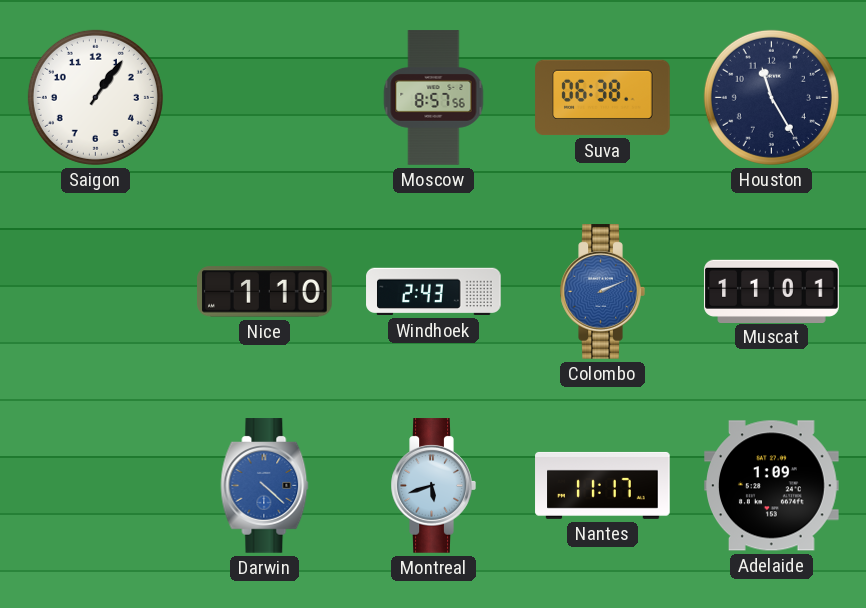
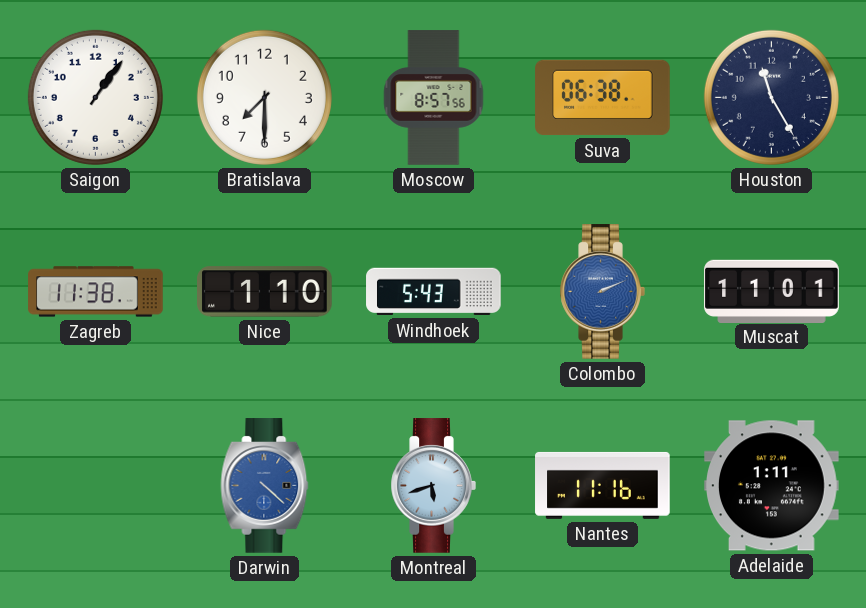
Bratislava: none -> 7:30 (264, 97)
Zagreb: none -> 11:38 (96, 292)
Windhoek: 2:43 -> 5:43 (434, 292)
Nantes: 11:17 -> 11:16 (603, 485)
Adelaide: 1:09 -> 1:11 (772, 486)
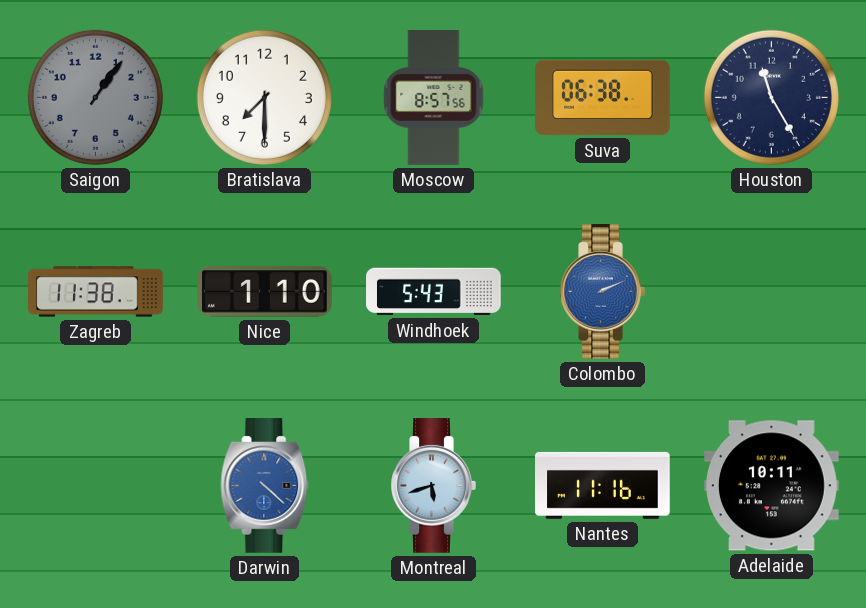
Saigon dial: white -> grey (95, 97)
Muscat: 11:01 -> none (772, 291)
Adelaide: 1:11 -> 10:11 (772, 486)
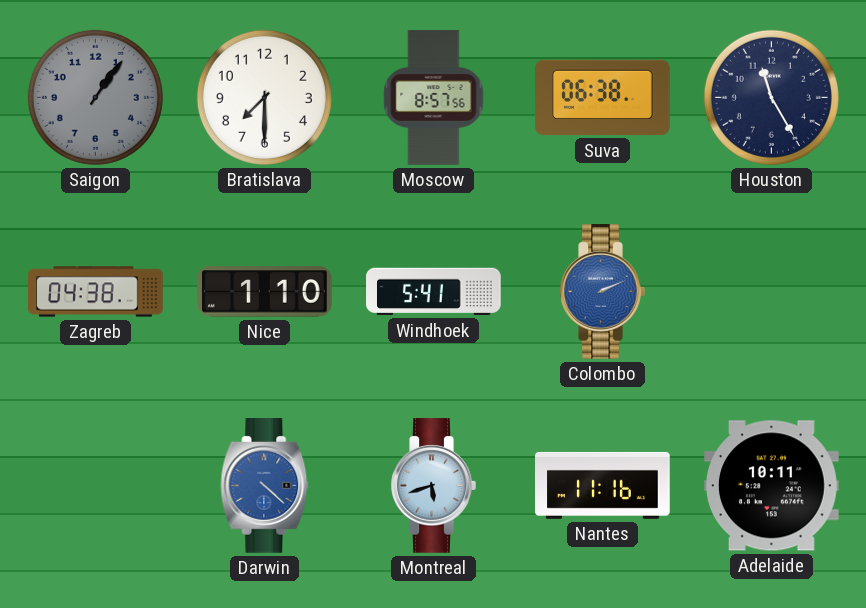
Zagreb: 11:38 -> 04:38 (96, 292)
Windhoek: 5:43 -> 5:41 (434, 292)
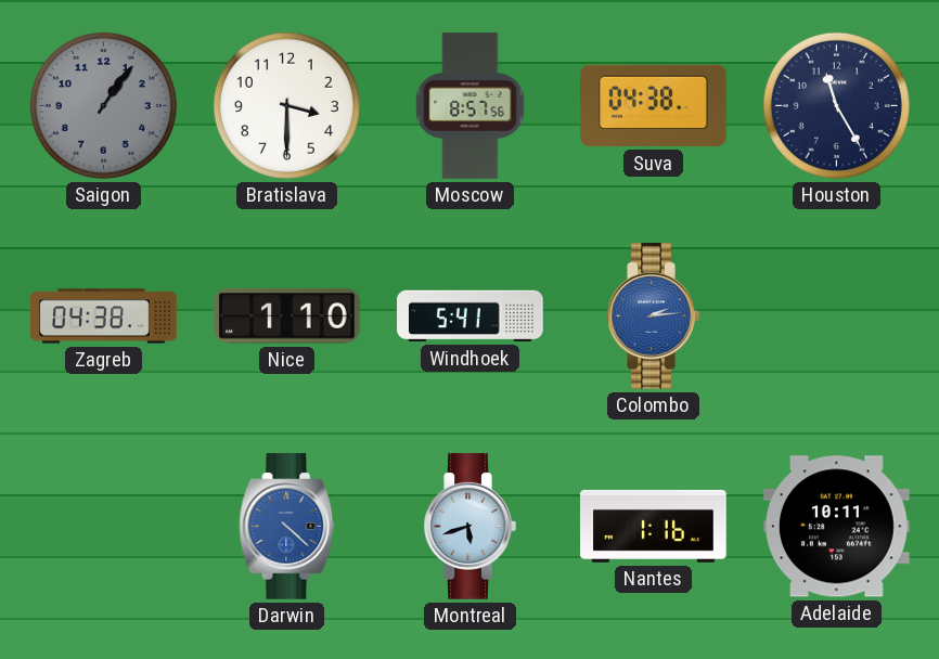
Bratislava: 7:30 -> 3:30 (286, 105)
Suva: 06:38 -> 04:38 (654, 106)
Colombo: 2:11 -> 2:14 (653, 316)
Nantes: 11:16 -> 1:16 (654, 526)
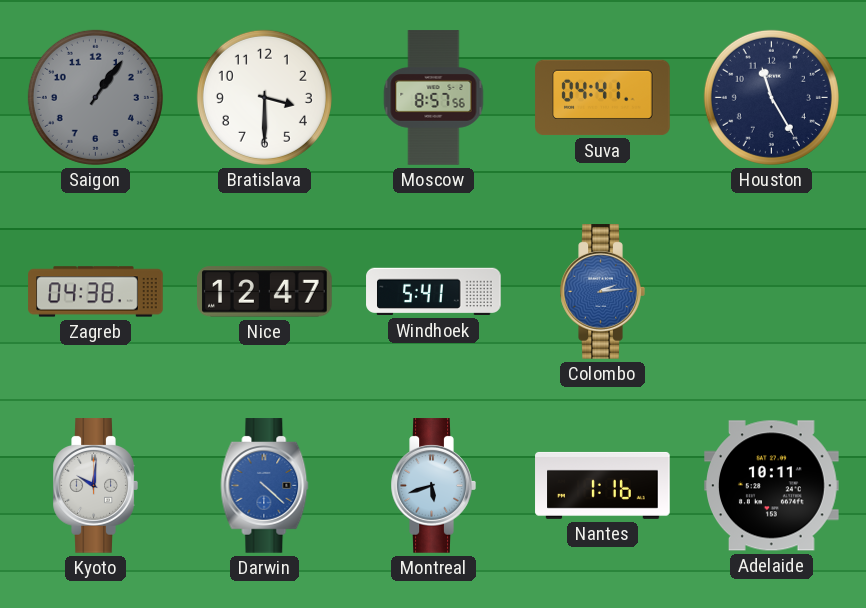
Suva: 04:38 -> 04:41 (603, 98)
Nice: 1:10 -> 12:47 (265, 292)
Kyoto: none -> 10:01 (95, 486)
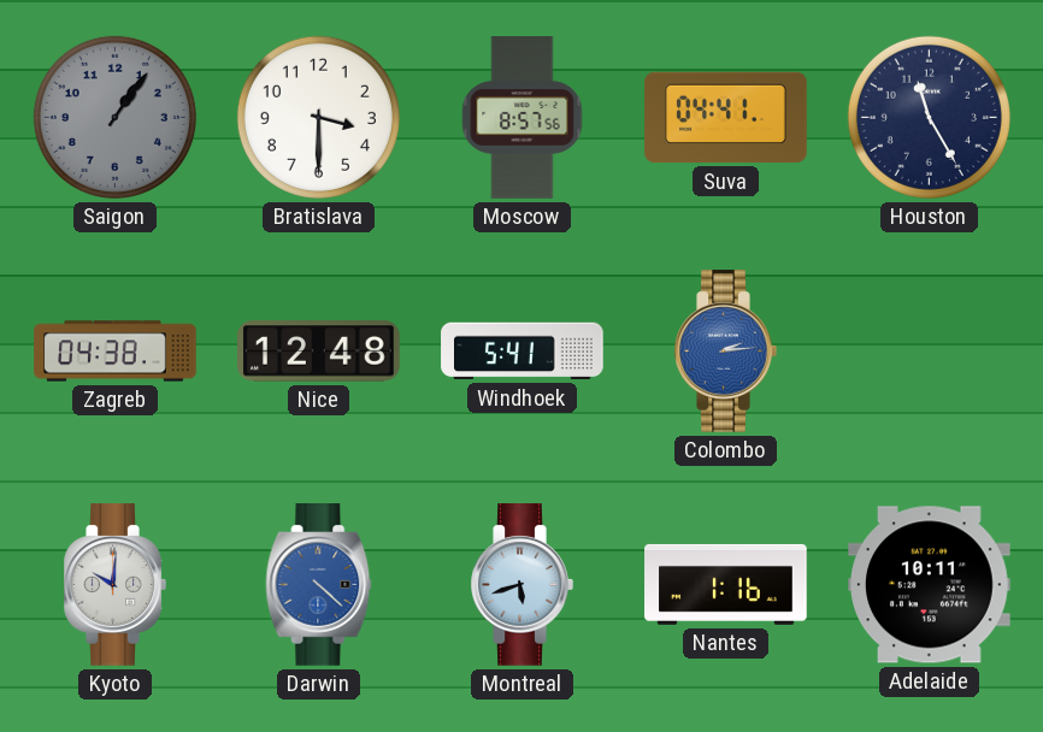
Nice: 12:47 -> 12:48 (319, 352)
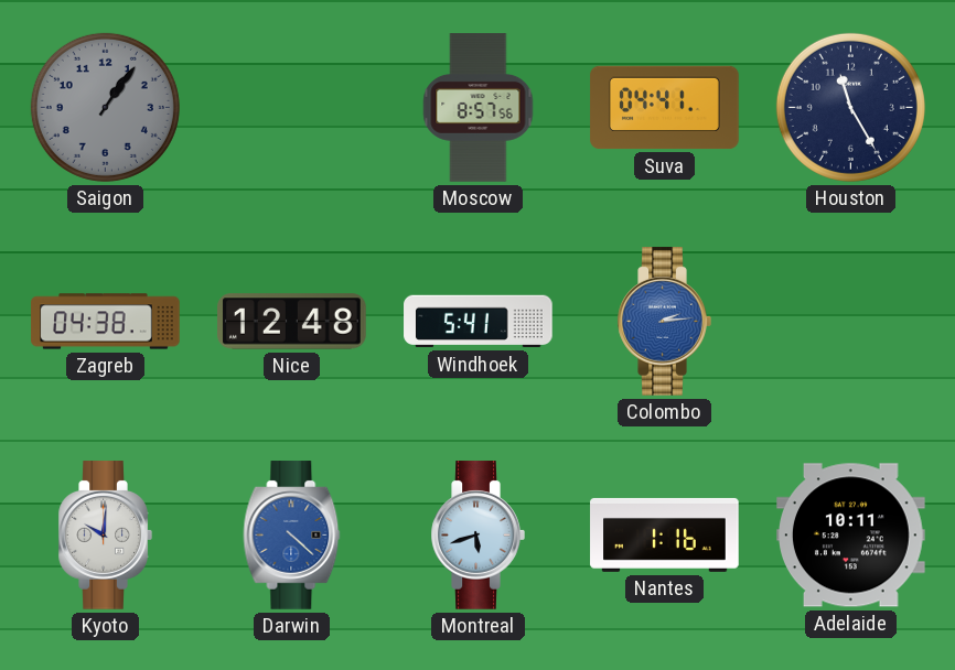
Bratislava: 3:30 -> none (318, 117)
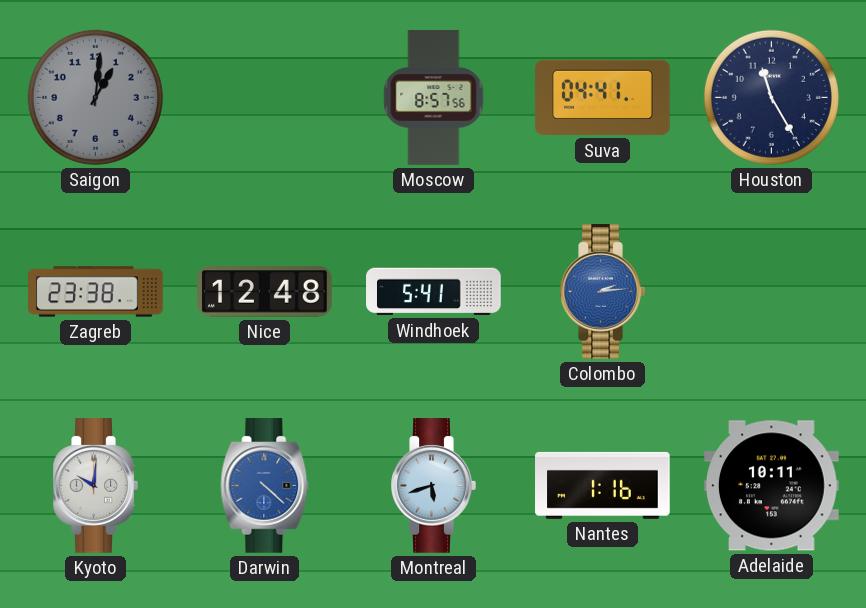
Saigon: 1:06 -> 1:01 (95, 97)
Zagreb: 04:38 -> 23:38 (96, 292)
